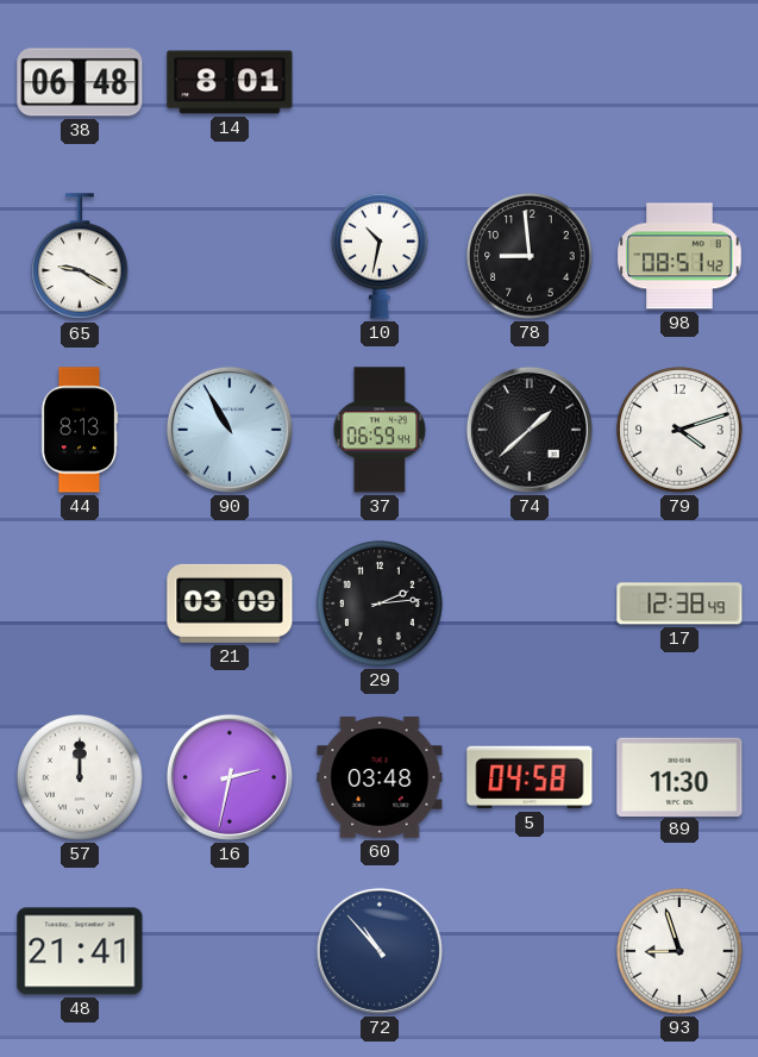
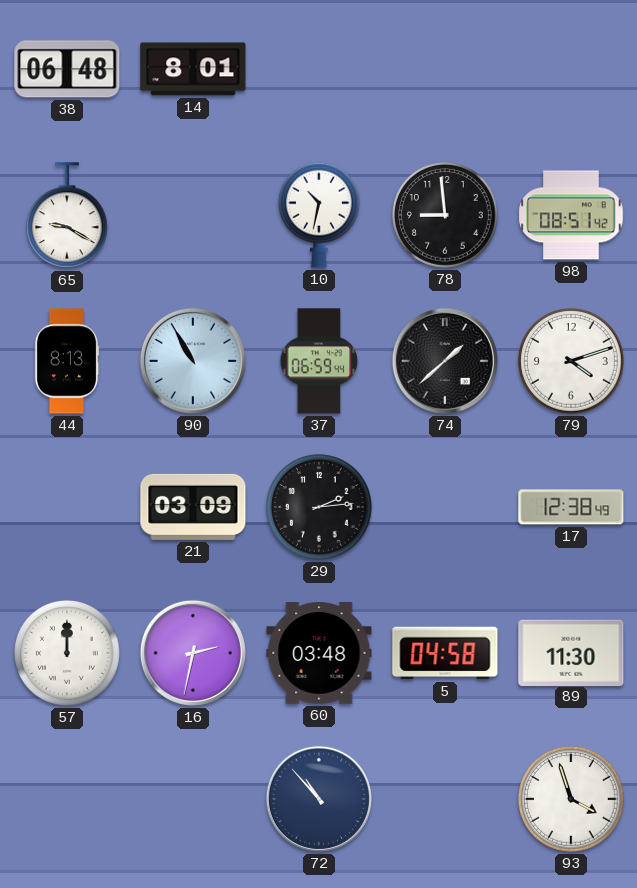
48: 21:41 -> none (80, 951)
93: 8:57 -> 3:57 (571, 799)
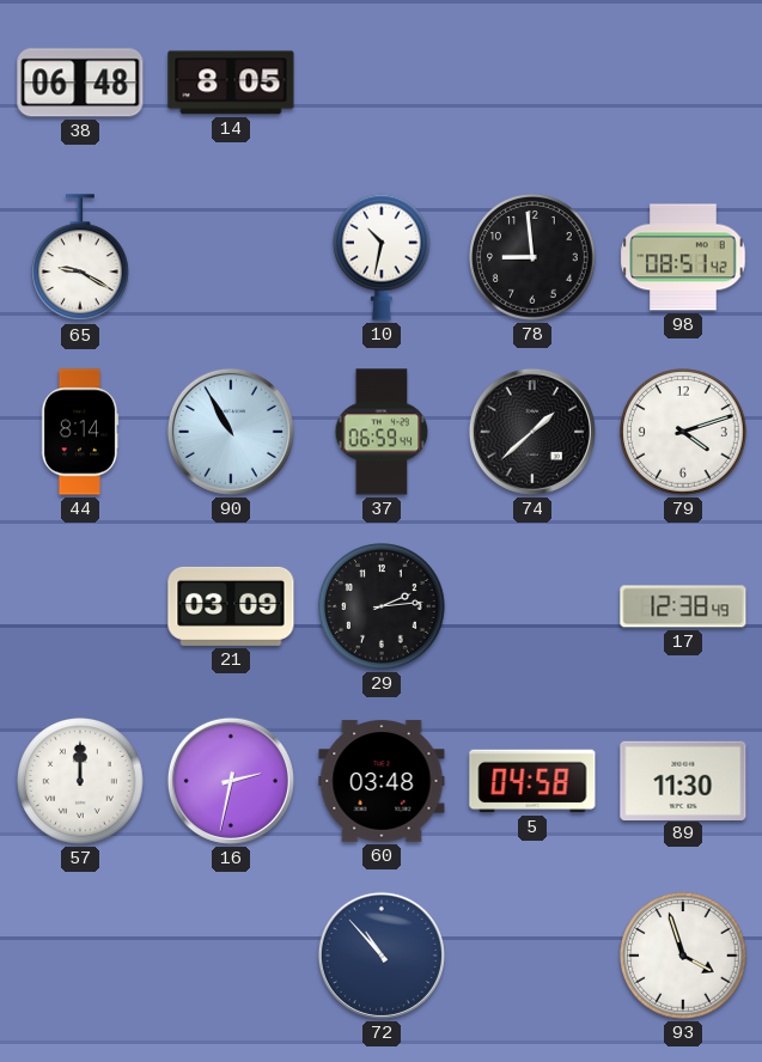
14: 8:01 -> 8:05 (231, 83)
44: 8:13 -> 8:14 (80, 432)
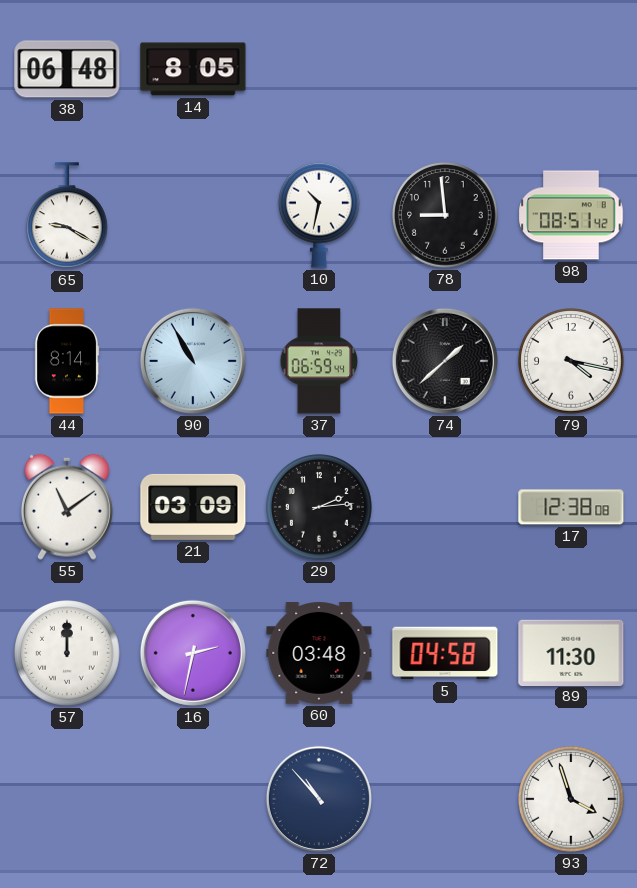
79: 4:12 -> 4:17 (571, 361)
55: none -> 11:09 (67, 507)
17: 12:38:49 -> 12:38:08 (571, 507)
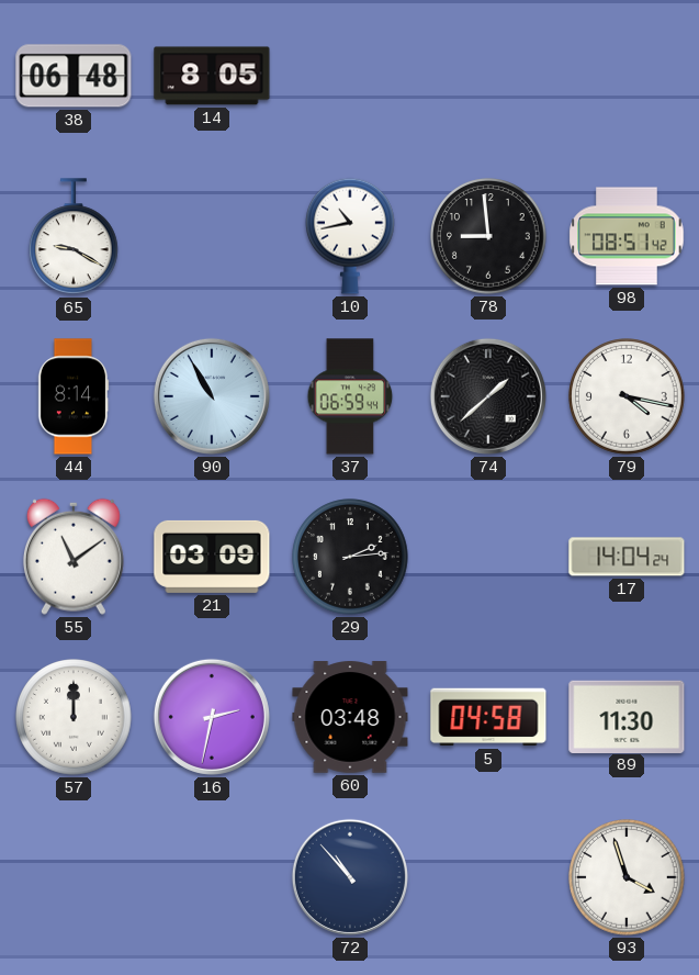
10: 10:32 -> 10:43 (351, 236)
17: 12:38 -> 14:04 (627, 557)
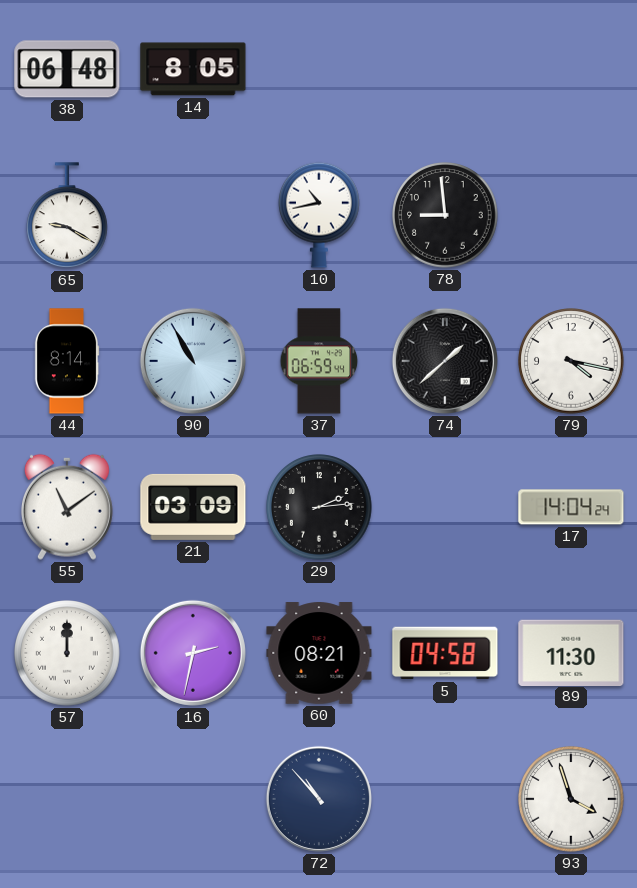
98: 08:51 -> none (627, 236)
60: 03:48 -> 08:21 (319, 653)
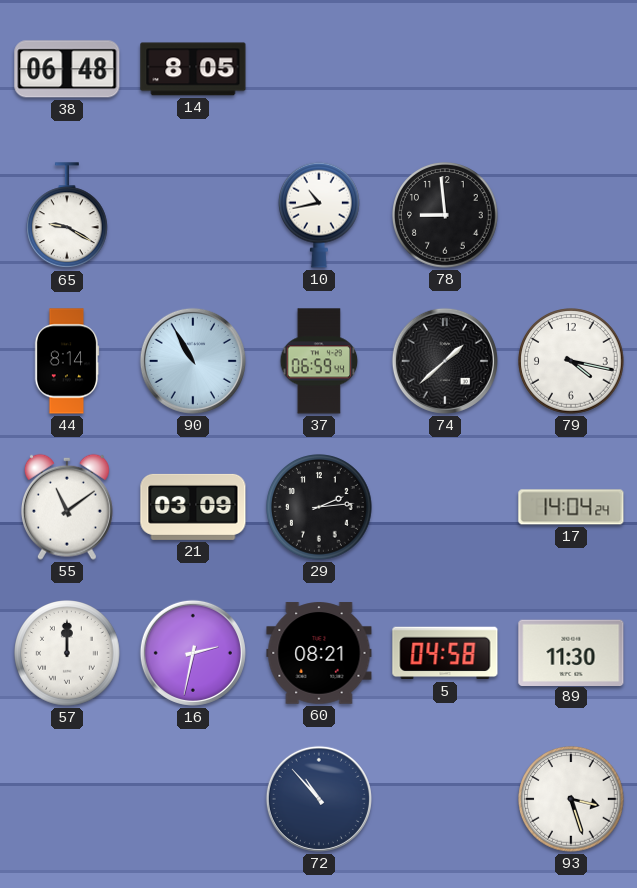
93: 3:57 -> 3:27 (571, 799)
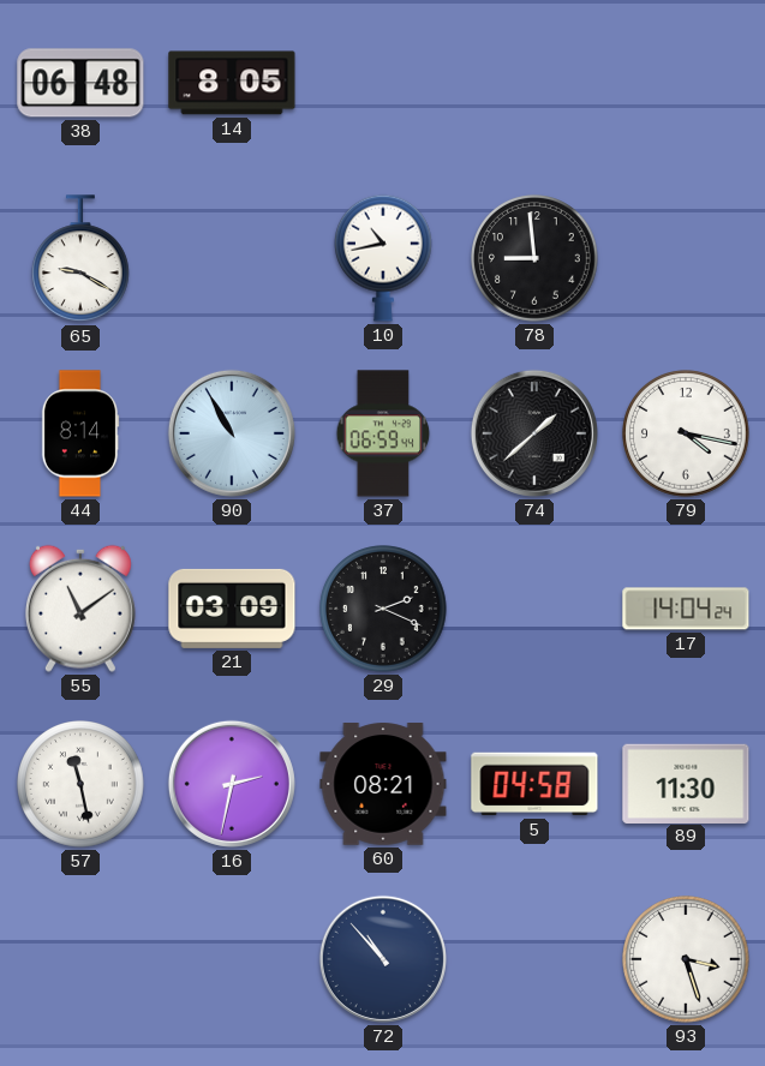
29: 2:14 -> 2:19 (383, 609)
57: 12:00 -> 11:28 (80, 784)
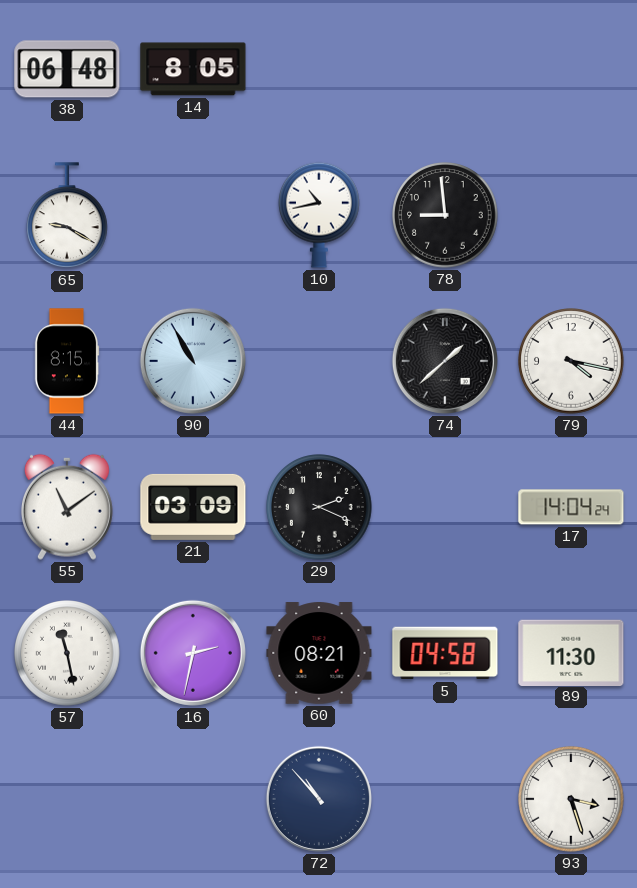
44: 8:14 -> 8:15 (67, 361)
37: 06:59 -> none (383, 433)
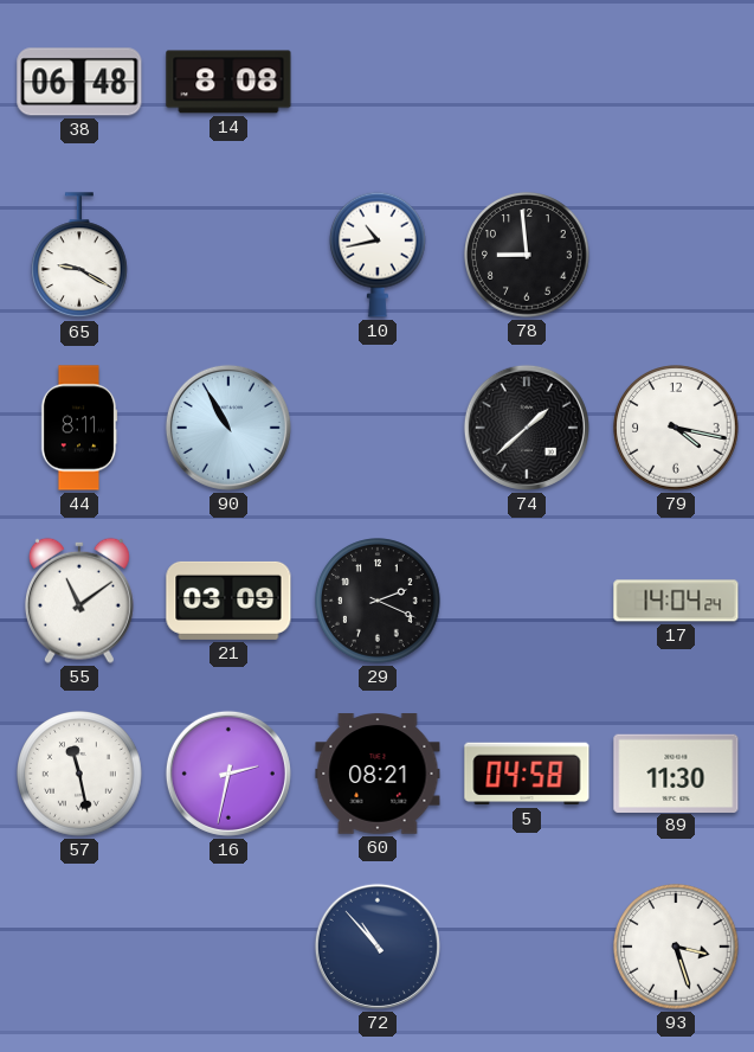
14: 8:05 -> 8:08 (228, 82)
44: 8:15 -> 8:11 (79, 428)
